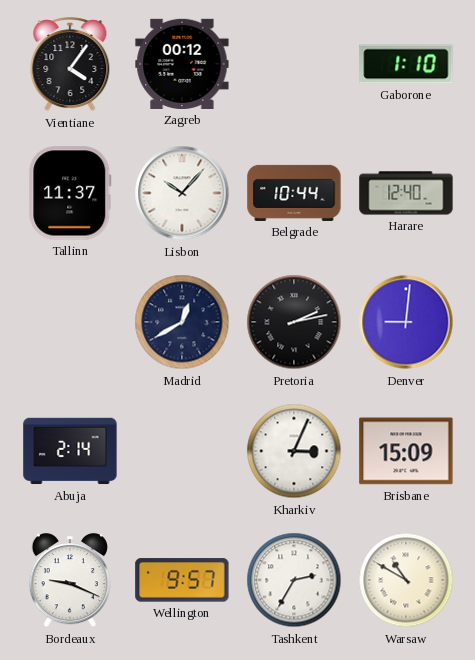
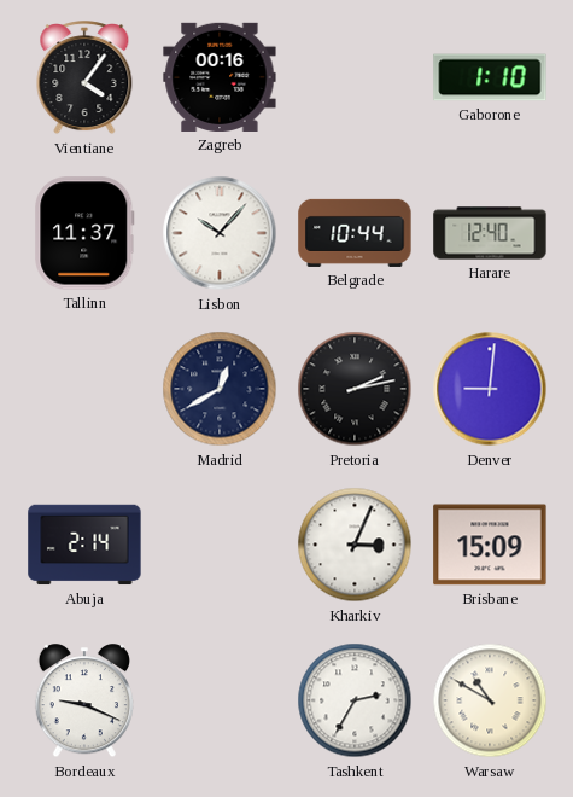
Zagreb: 00:12 -> 00:16 (220, 77)
Wellington: 9:57 -> none (182, 580)
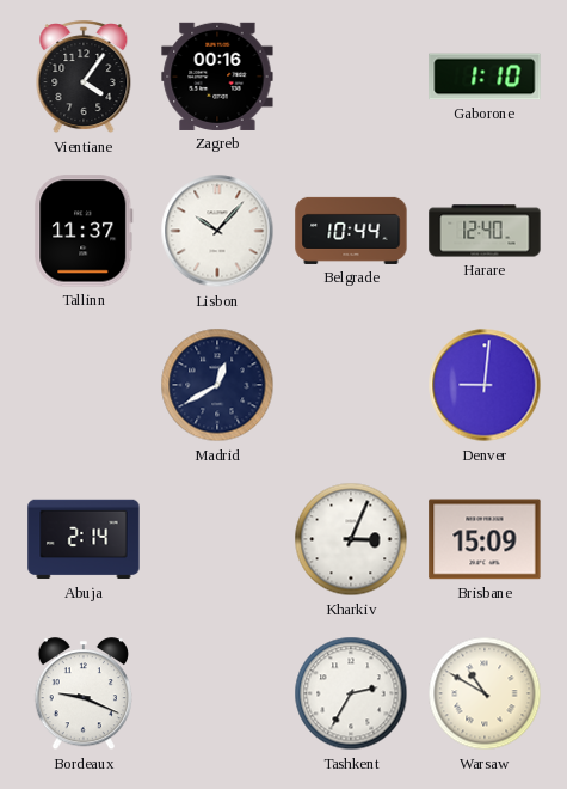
Pretoria: 2:13 -> none (355, 389)
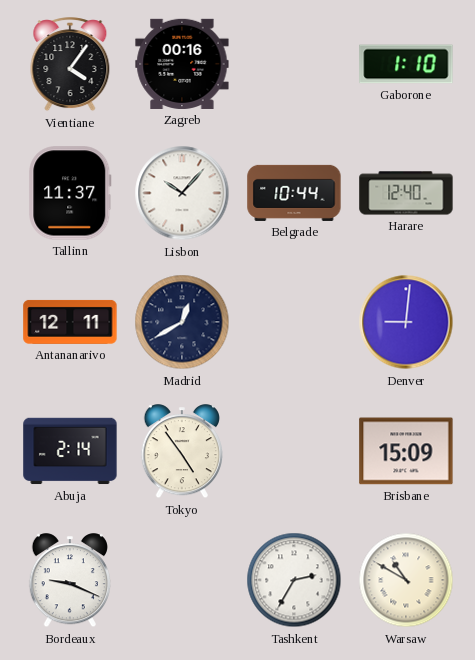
Antananarivo: none -> 12:11 (70, 322)
Tokyo: none -> 4:54 (181, 452)
Kharkiv: 3:04 -> none (351, 539)
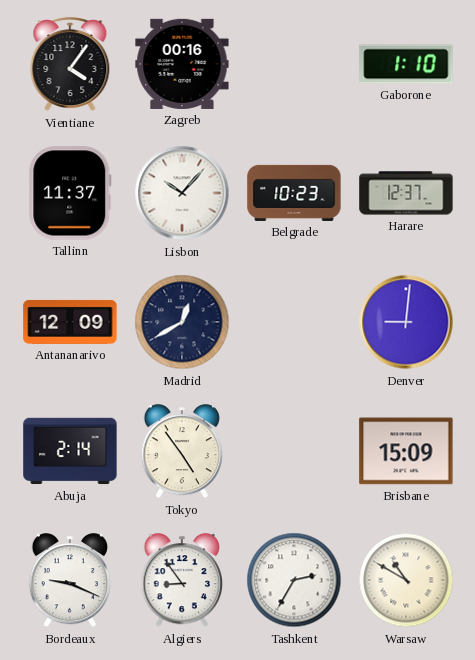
Belgrade: 10:44 -> 10:23 (294, 193)
Harare: 12:40 -> 12:37 (406, 193)
Antananarivo: 12:11 -> 12:09 (70, 322)
Algiers: none -> 8:54 (181, 581)
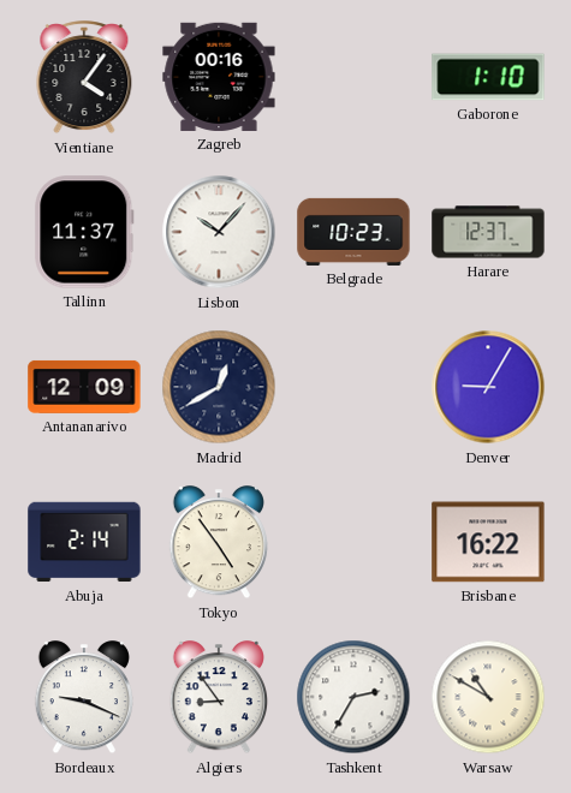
Denver: 9:01 -> 9:05 (488, 387)
Brisbane: 15:09 -> 16:22 (488, 542)
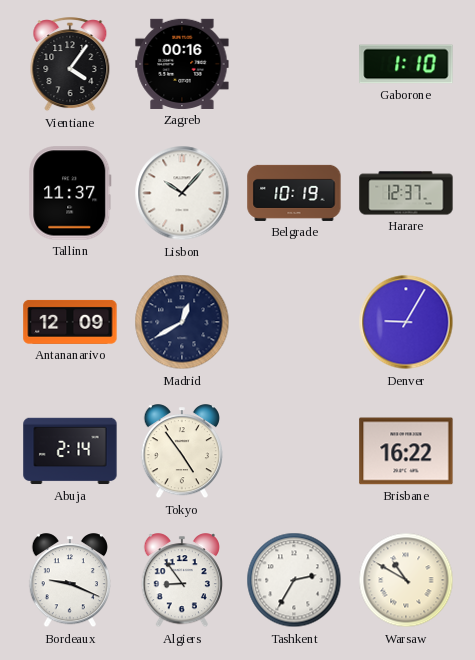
Belgrade: 10:23 -> 10:19 (294, 193)
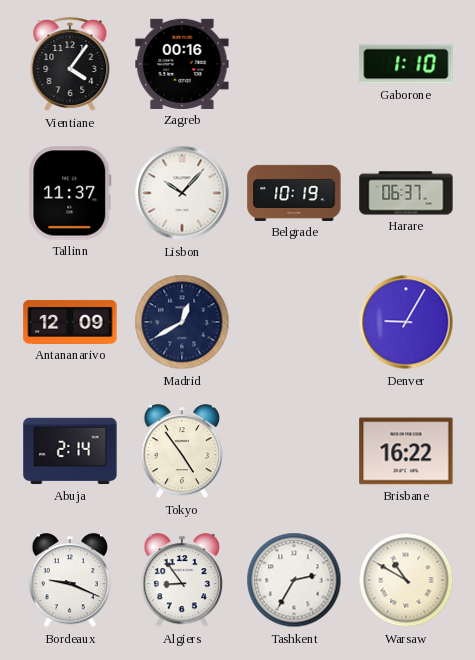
Harare: 12:37 -> 06:37 (406, 193)
